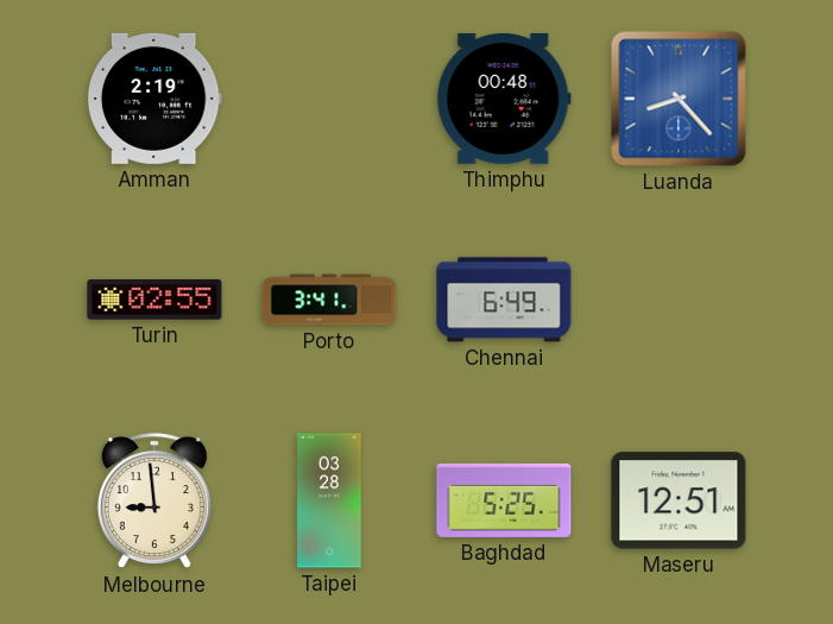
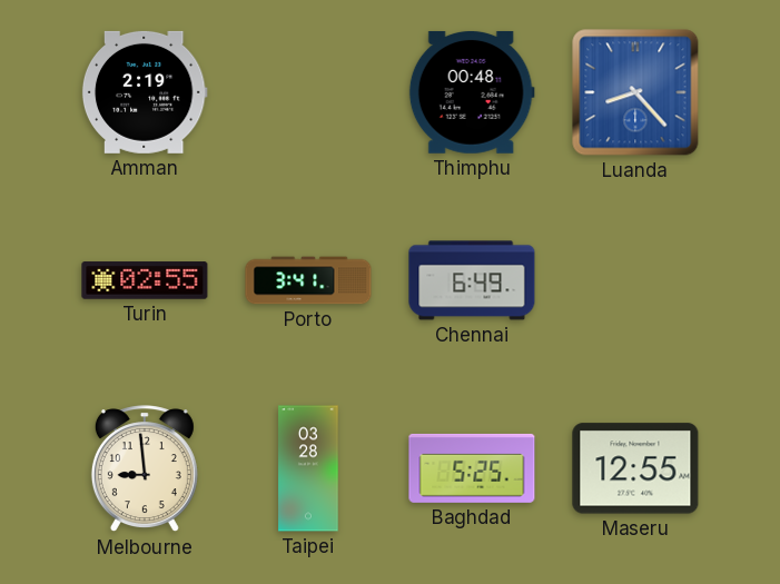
Maseru: 12:51 -> 12:55 (635, 468)
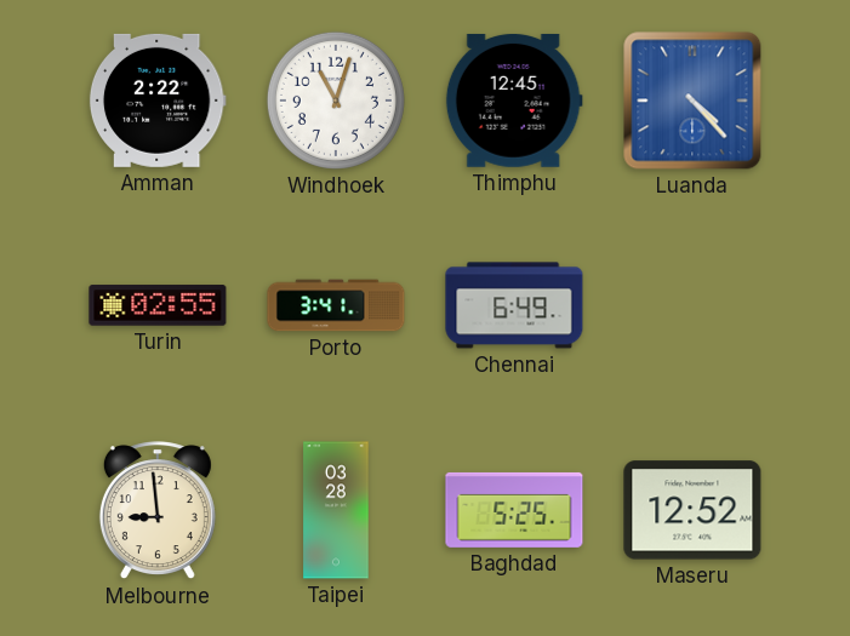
Amman: 2:19 -> 2:22 (158, 101)
Windhoek: none -> 11:03 (336, 101)
Thimphu: 00:48 -> 12:45 (514, 101)
Luanda: 8:23 -> 4:23 (692, 101)
Maseru: 12:55 -> 12:52 (692, 510)
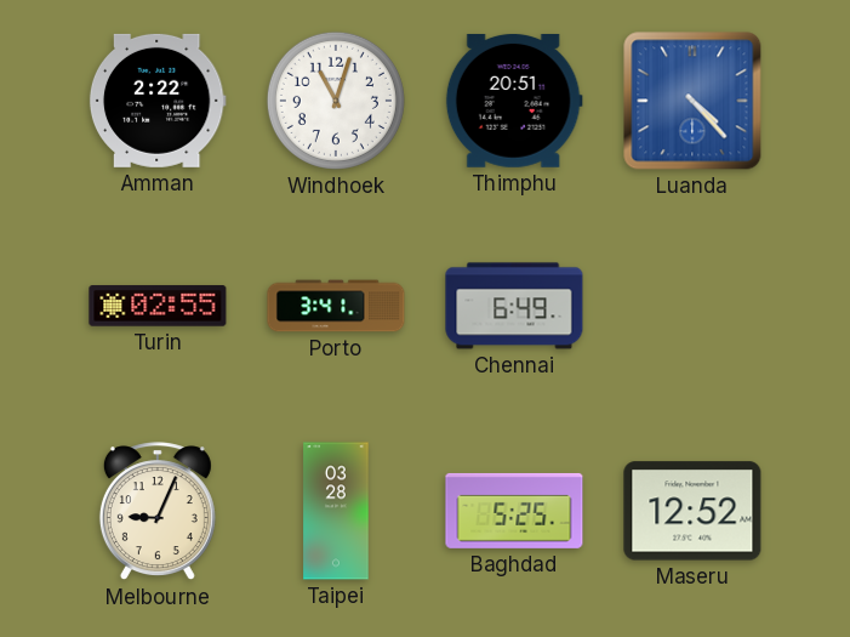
Thimphu: 12:45 -> 20:51 (514, 101)
Melbourne: 8:59 -> 9:04 (158, 512)
